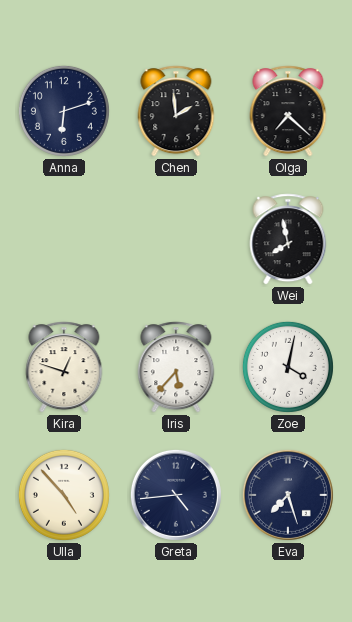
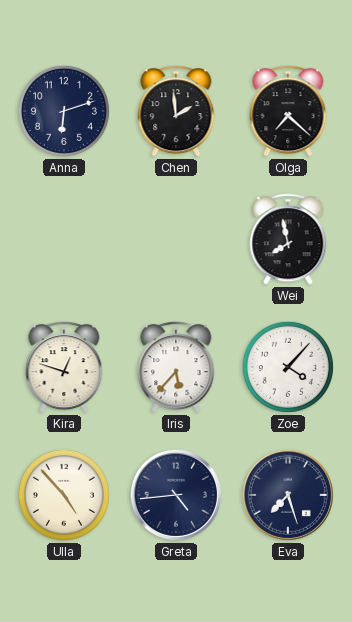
Zoe: 4:02 -> 4:07 (288, 367)
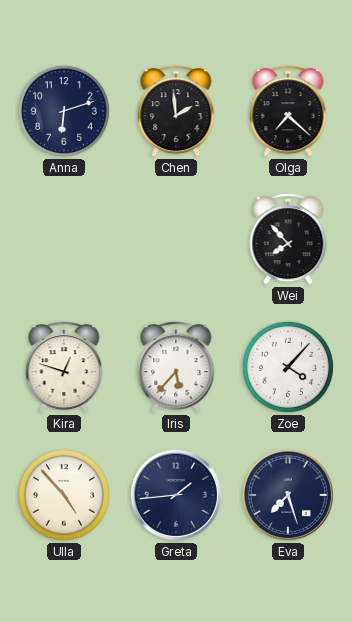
Wei: 7:58 -> 7:53 (288, 239)
Greta: 4:44 -> 1:44 (176, 495)
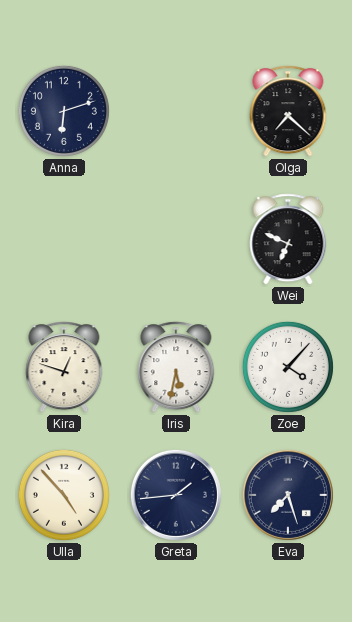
Chen: 1:59 -> none (176, 111)
Wei: 7:53 -> 6:49 (288, 239)
Iris: 5:37 -> 5:32 (176, 367)
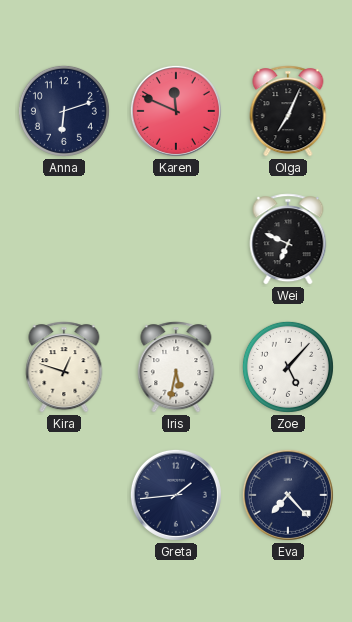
Karen: none -> 11:49 (176, 111)
Olga: 7:22 -> 7:04 (288, 111)
Zoe: 4:07 -> 5:07 (288, 367)
Ulla: 4:53 -> none (64, 495)
Eva: 7:27 -> 7:23 (288, 495)
